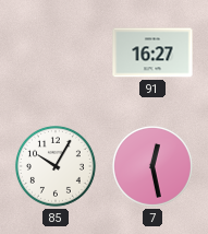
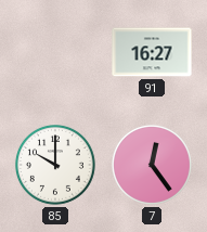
85: 10:05 -> 10:00 (55, 165)
7: 12:28 -> 12:24 (152, 165)
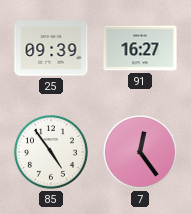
25: none -> 09:39 (51, 48)
85: 10:00 -> 4:54 (51, 152)
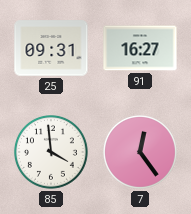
25: 09:39 -> 09:31 (51, 48)
85: 4:54 -> 3:59 (51, 152)
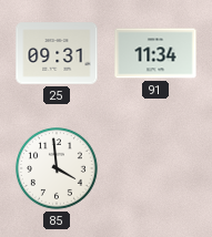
91: 16:27 -> 11:34 (155, 53)
7: 12:24 -> none (140, 152)
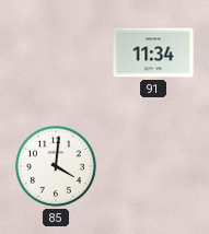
25: 09:31 -> none (57, 53)
85: 3:59 -> 4:01 (56, 166)
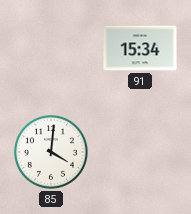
91: 11:34 -> 15:34 (140, 48)
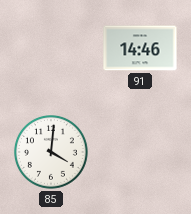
91: 15:34 -> 14:46 (140, 48)
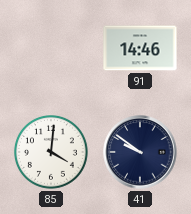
41: none -> 9:51 (140, 152)
